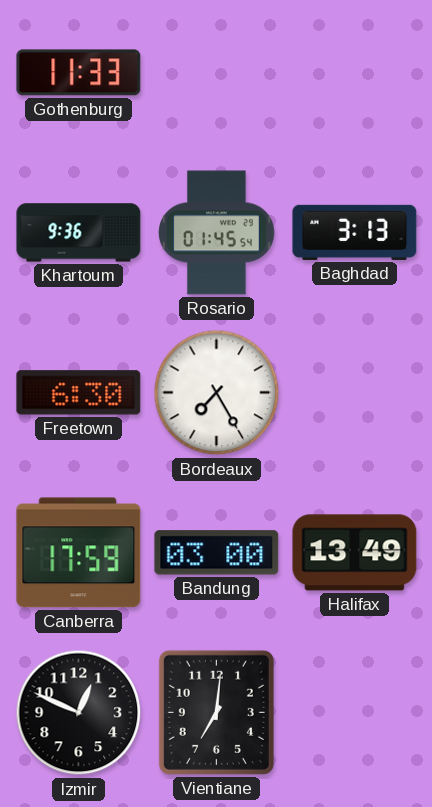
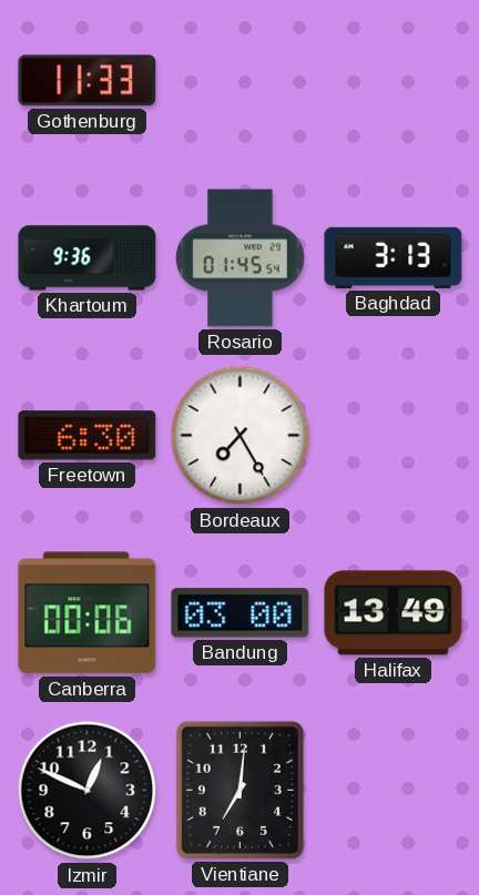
Canberra: 17:59 -> 00:06 (88, 613)
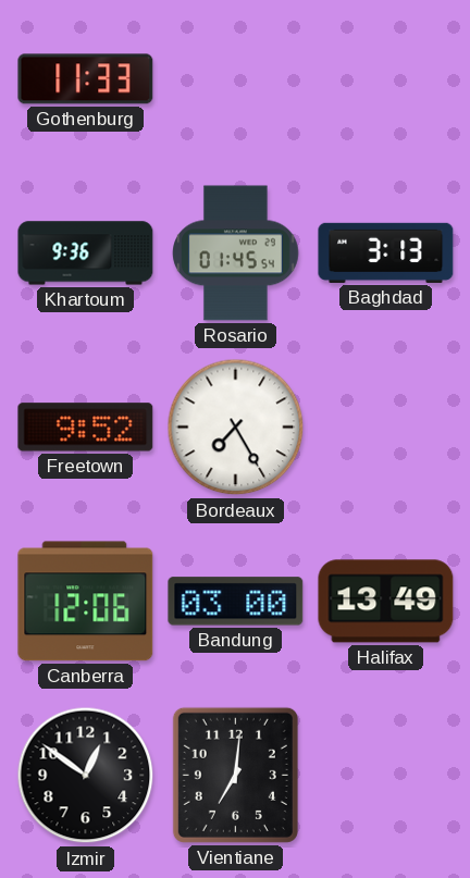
Freetown: 6:30 -> 9:52 (86, 428)
Canberra: 00:06 -> 12:06 (86, 602)
Izmir: 12:49 -> 12:51 (86, 776)
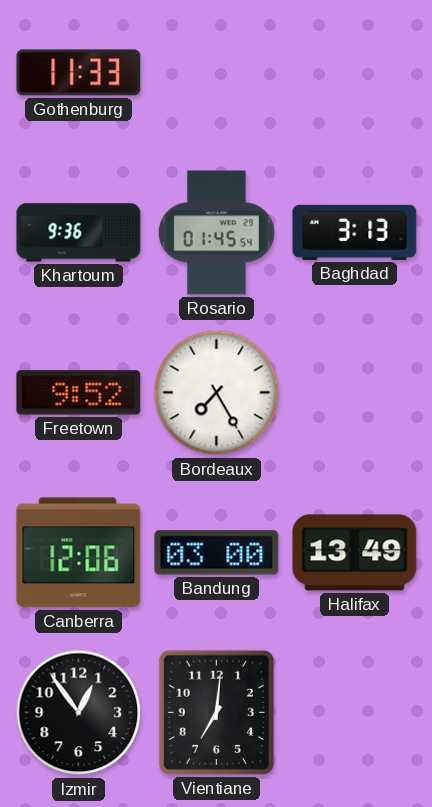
Izmir: 12:51 -> 12:54 (79, 713)
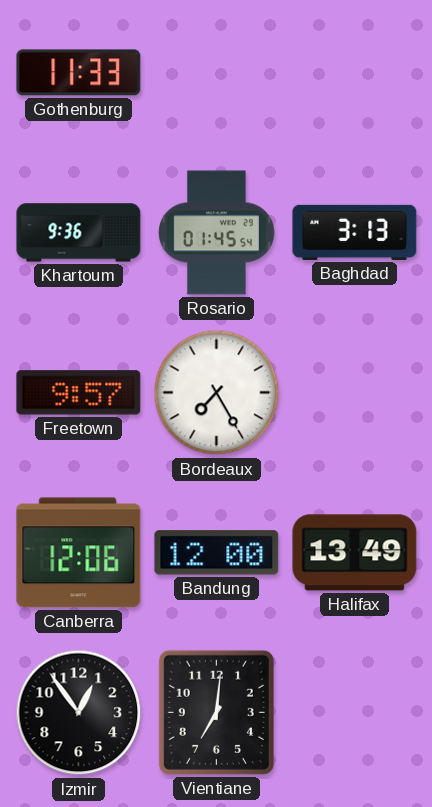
Freetown: 9:52 -> 9:57 (79, 393)
Bandung: 03:00 -> 12:00 (217, 553)
